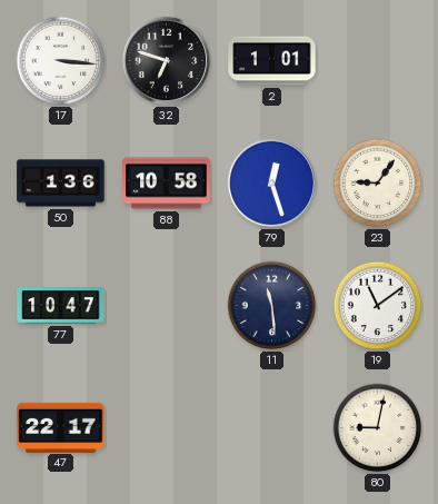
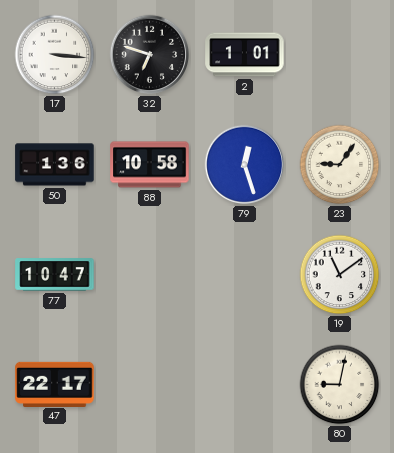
11: 11:29 -> none (272, 306)
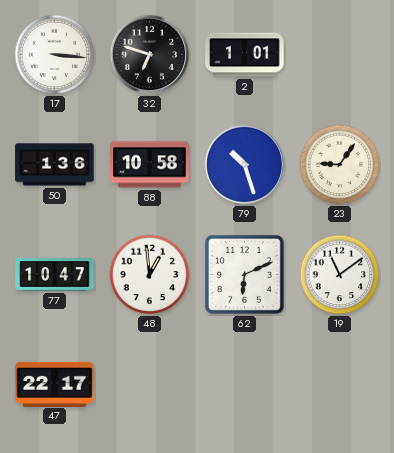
79: 12:27 -> 10:27 (245, 165)
48: none -> 12:59 (150, 275)
62: none -> 6:11 (244, 274)
80: 9:02 -> none (340, 385)
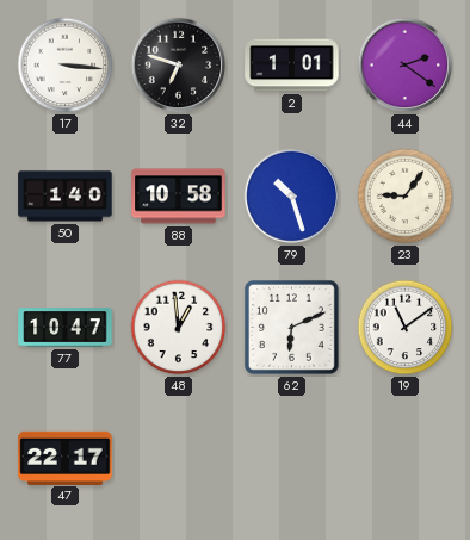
44: none -> 2:21 (406, 66)
50: 1:36 -> 1:40 (66, 197)
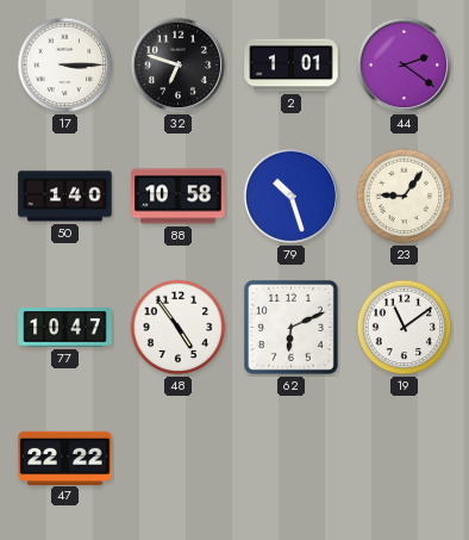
17: 3:16 -> 3:15 (65, 66)
48: 12:59 -> 4:54 (179, 328)
47: 22:17 -> 22:22 (65, 458)
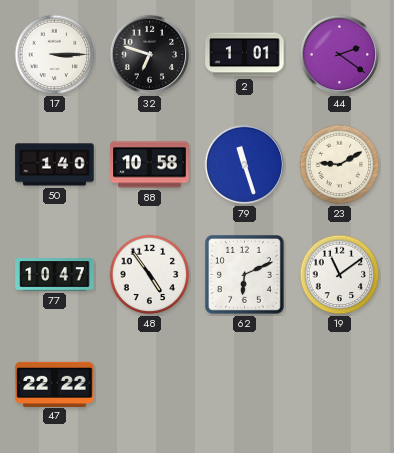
79: 10:27 -> 11:27 (245, 165)
23: 9:06 -> 9:10 (340, 165)
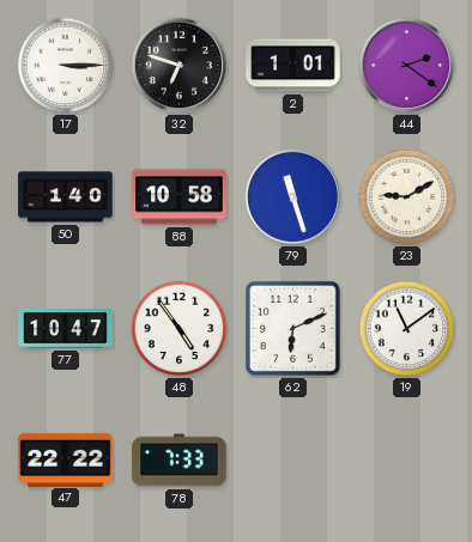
78: none -> 7:33 (180, 461)
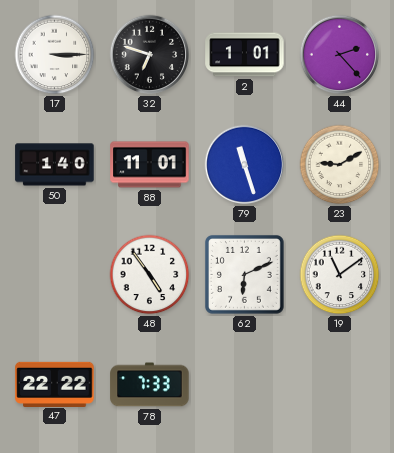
44: 2:21 -> 2:23 (340, 55)
88: 10:58 -> 11:01 (150, 165)
77: 10:47 -> none (66, 329)
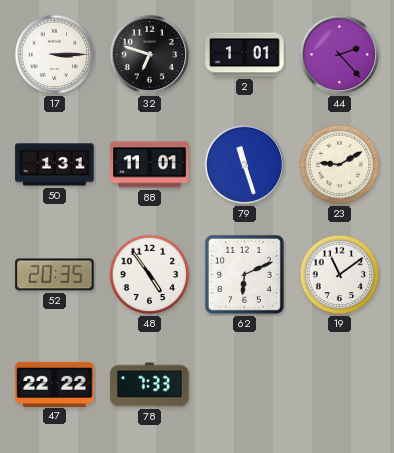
50: 1:40 -> 1:31 (55, 165)
52: none -> 20:35 (55, 275)
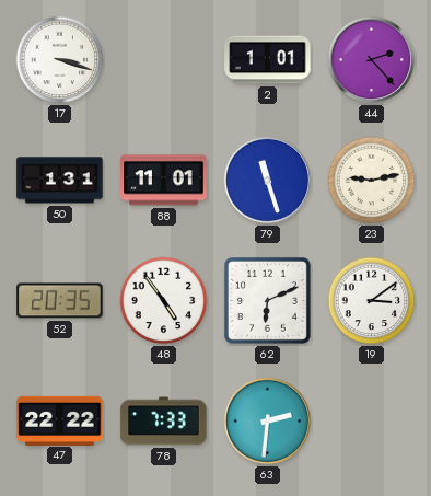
17: 3:15 -> 3:18 (60, 60)
32: 6:48 -> none (150, 55)
23: 9:10 -> 9:13 (372, 181)
19: 11:09 -> 3:09 (372, 301)
63: none -> 2:31 (268, 422)
